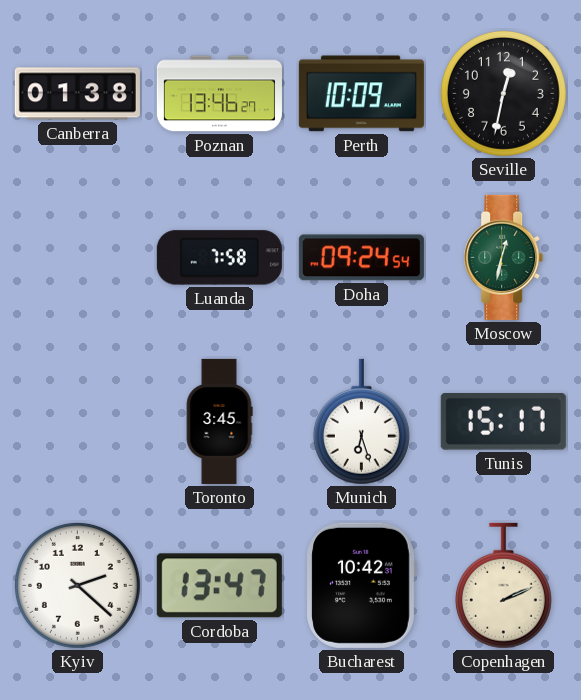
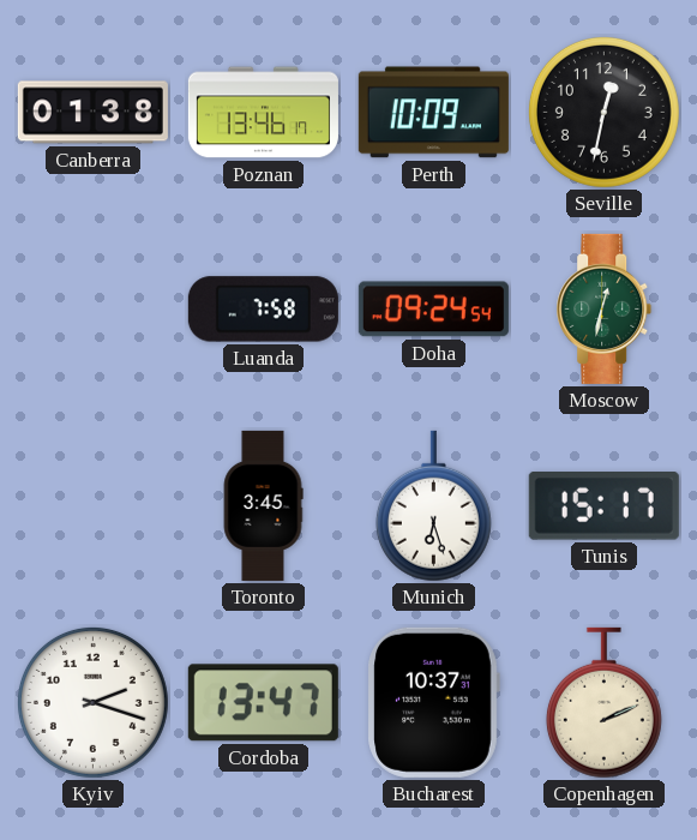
Poznan: 13:46:27 -> 13:46:17 (263, 113)
Kyiv: 2:22 -> 2:18 (92, 702)
Bucharest: 10:42 -> 10:37 (433, 702)
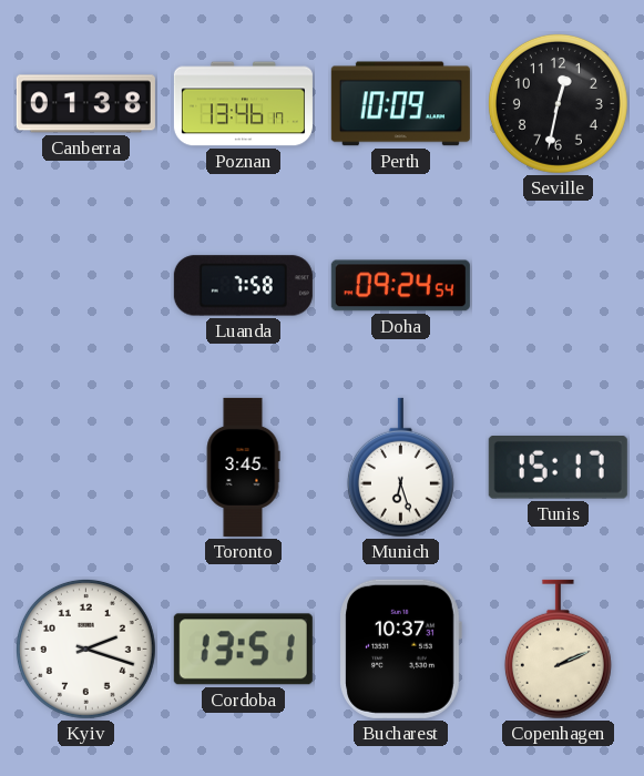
Moscow: 12:32 -> none (605, 308)
Cordoba: 13:47 -> 13:51 (243, 650)
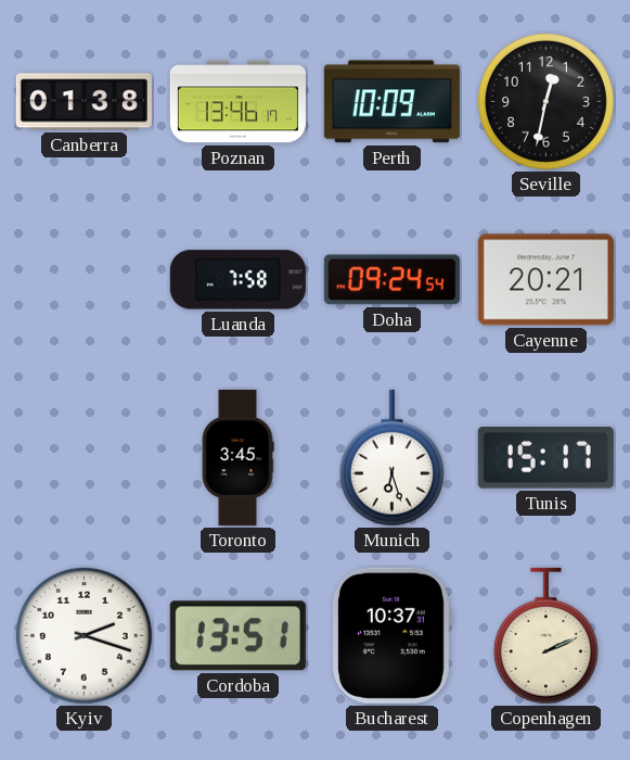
Cayenne: none -> 20:21 (545, 280)
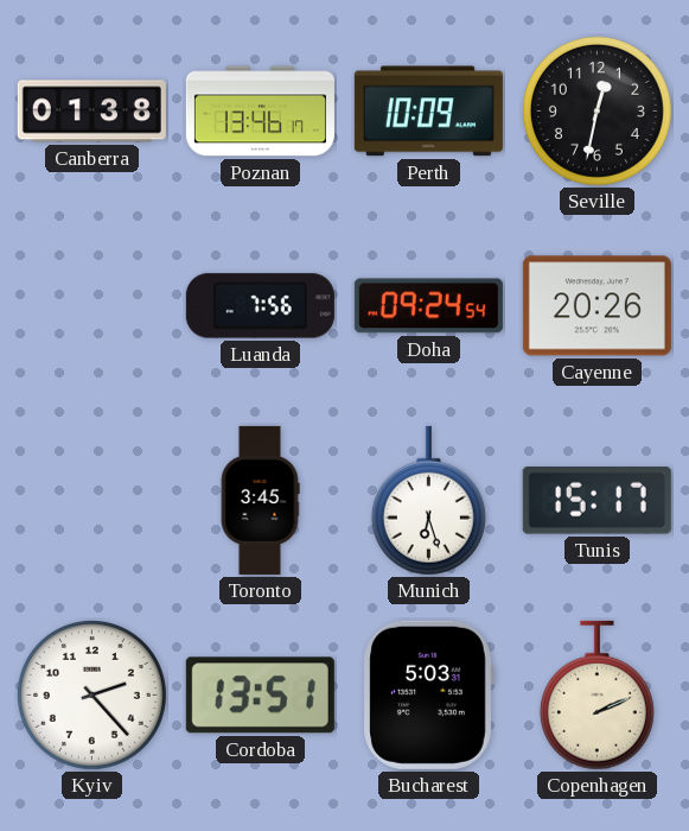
Luanda: 7:58 -> 7:56 (260, 306)
Cayenne: 20:21 -> 20:26 (597, 306)
Kyiv: 2:18 -> 2:23 (91, 694)
Bucharest: 10:37 -> 5:03 (428, 694)
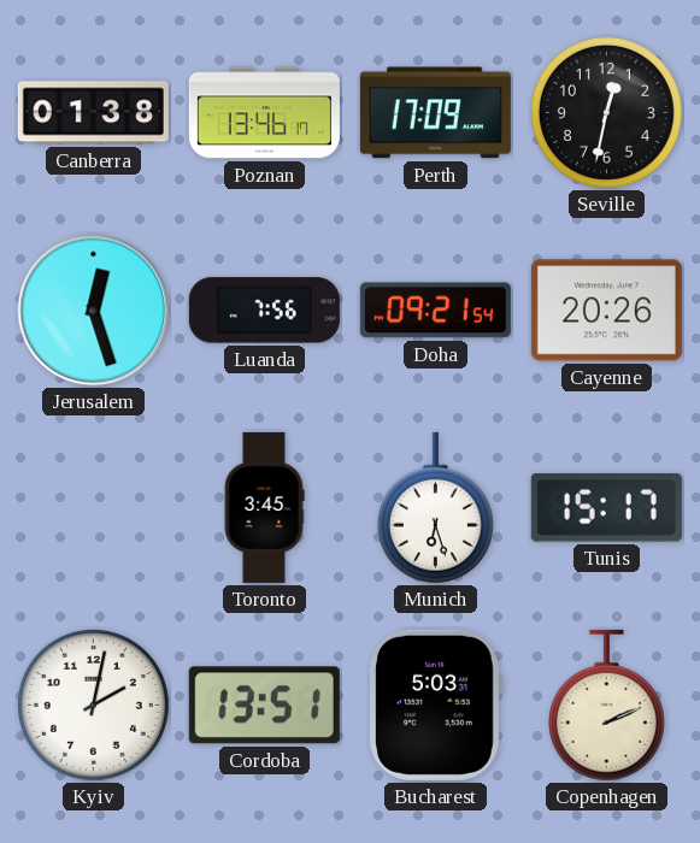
Perth: 10:09 -> 17:09 (435, 113)
Jerusalem: none -> 12:27 (94, 311)
Doha: 09:24 -> 09:21 (435, 311)
Kyiv: 2:23 -> 2:02 (93, 705)
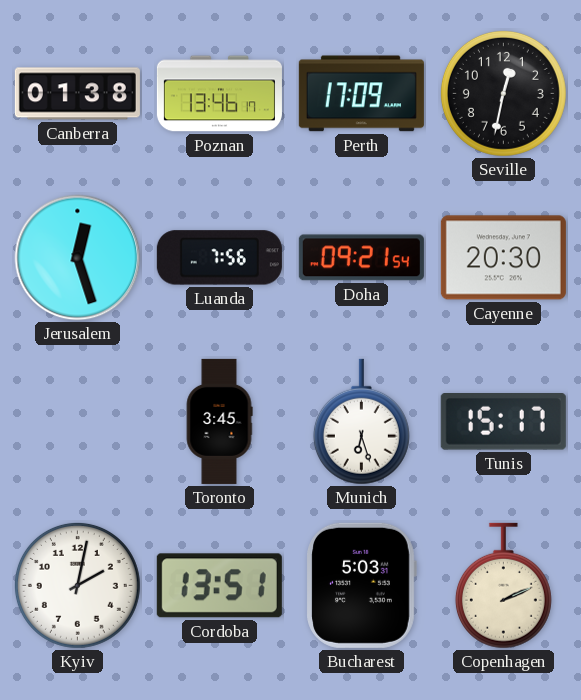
Cayenne: 20:26 -> 20:30 (503, 258)
